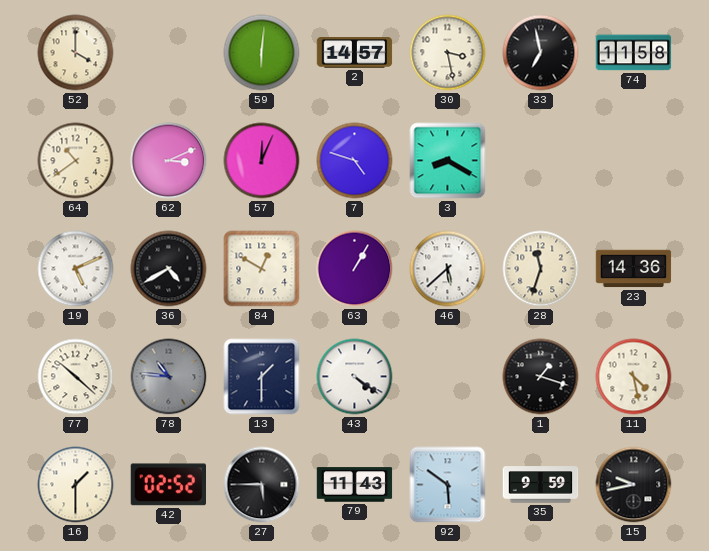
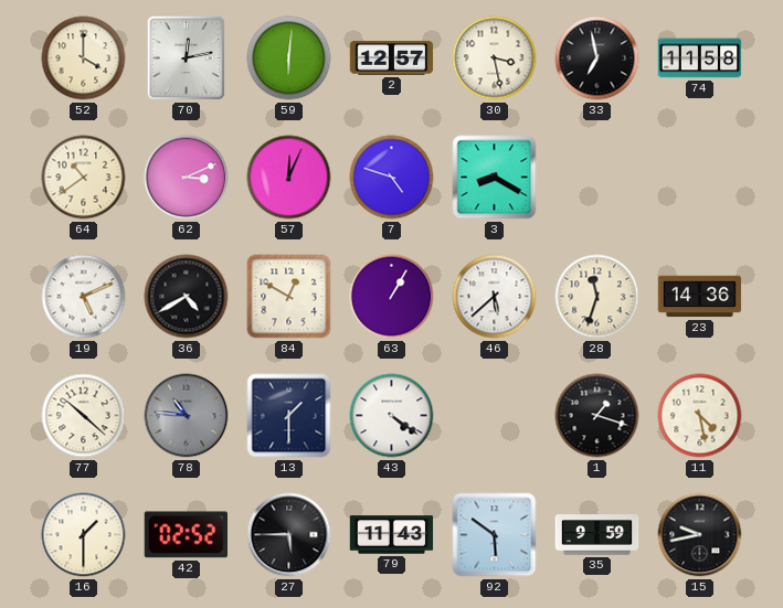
70: none -> 12:13 (187, 58)
2: 14:57 -> 12:57 (392, 58)
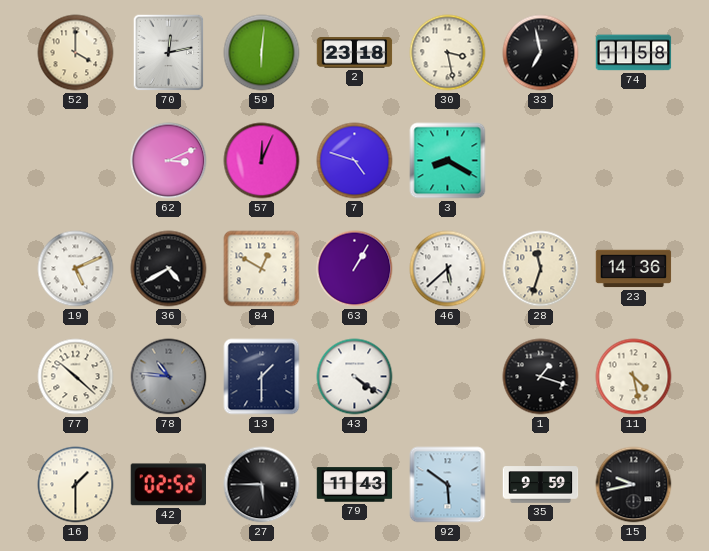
2: 12:57 -> 23:18 (355, 53)
64: 10:39 -> none (84, 178)
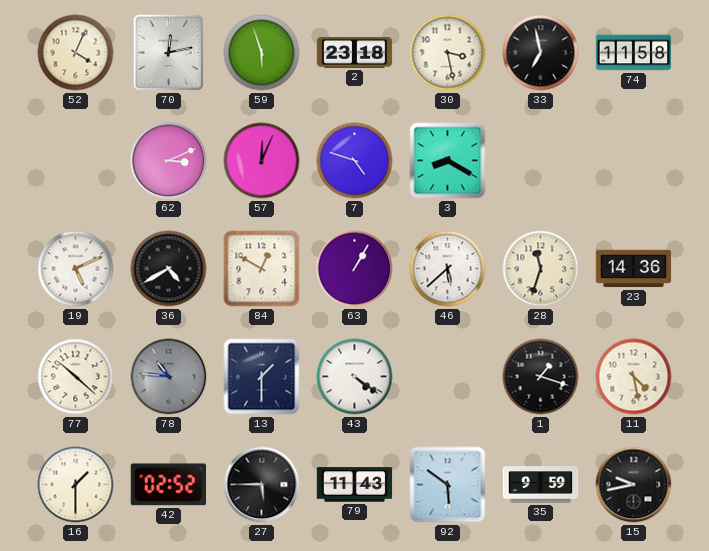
52: 4:00 -> 4:04 (76, 53)
59: 6:01 -> 5:57 (262, 53)
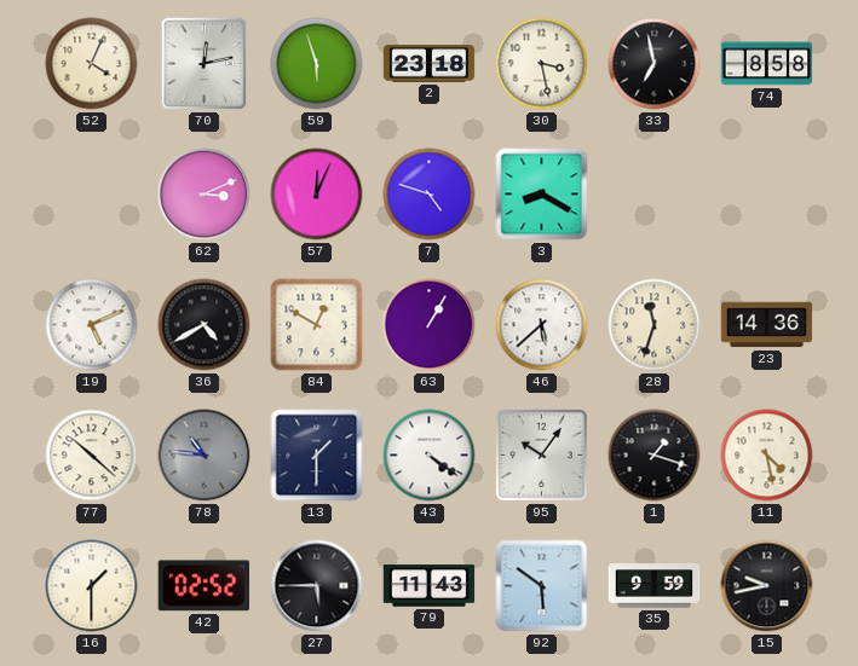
74: 11:58 -> 8:58 (767, 64)
95: none -> 10:06 (541, 454)
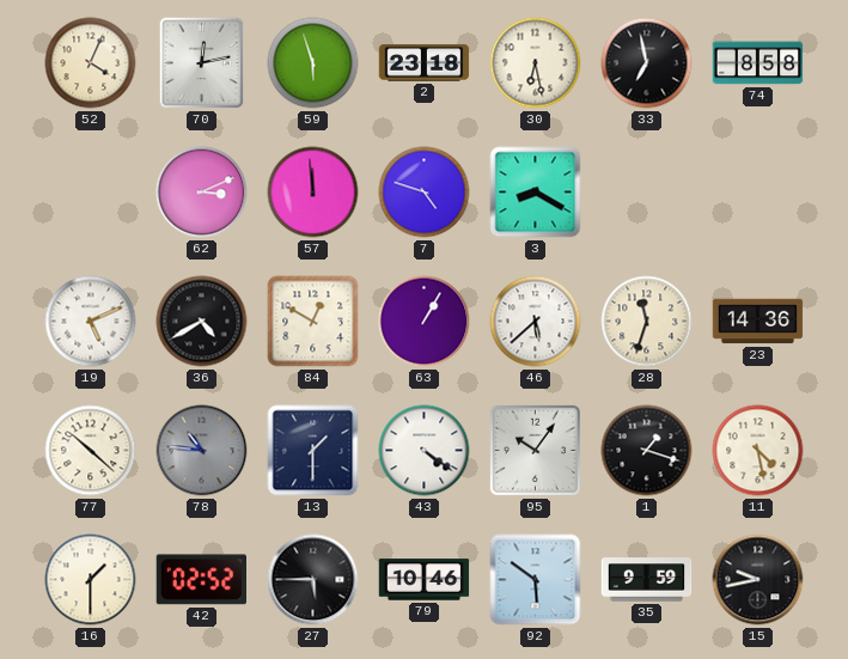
30: 3:28 -> 6:28 (536, 63)
57: 12:04 -> 11:59 (313, 193)
79: 11:43 -> 10:46 (425, 580)
